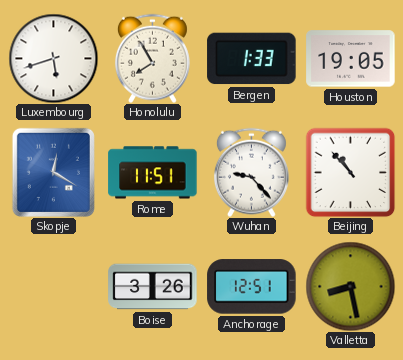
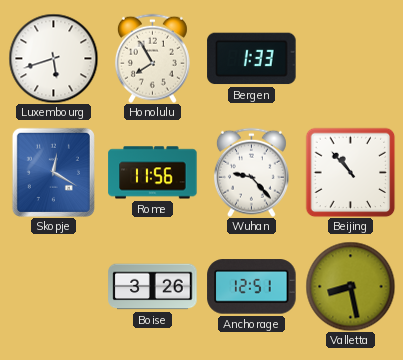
Houston: 19:05 -> none (351, 59)
Rome: 11:51 -> 11:56 (153, 173)
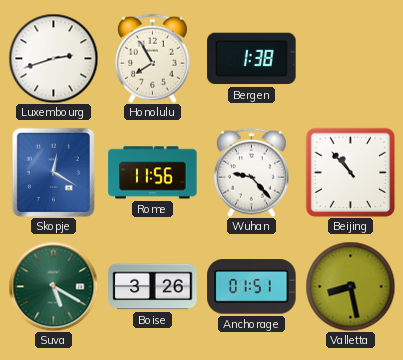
Luxembourg: 5:42 -> 2:42 (53, 58)
Bergen: 1:33 -> 1:38 (252, 59)
Suva: none -> 5:20 (53, 286)
Anchorage: 12:51 -> 01:51 (252, 287)
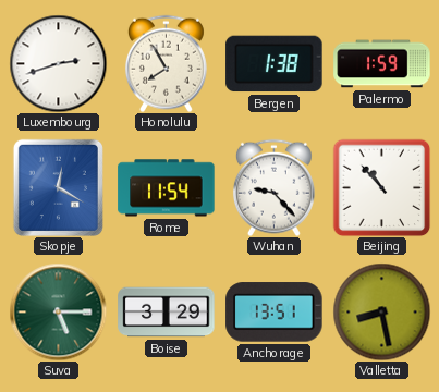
Palermo: none -> 1:59 (382, 64)
Rome: 11:56 -> 11:54 (167, 188)
Suva: 5:20 -> 5:15 (58, 311)
Boise: 3:26 -> 3:29 (167, 313)
Anchorage: 01:51 -> 13:51 (275, 313)
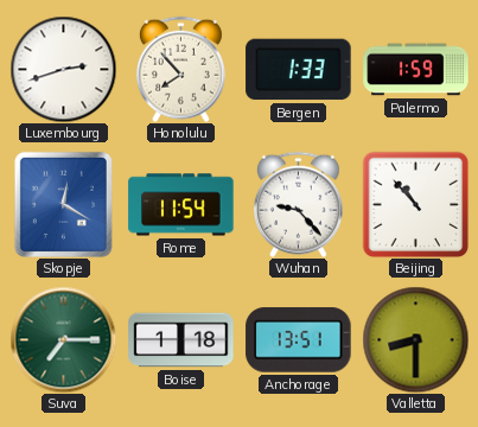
Honolulu: 7:55 -> 7:53 (180, 69)
Bergen: 1:38 -> 1:33 (299, 70)
Suva: 5:15 -> 7:15 (63, 339)
Boise: 3:29 -> 1:18 (181, 340)
Valletta: 8:28 -> 8:30 (415, 339)
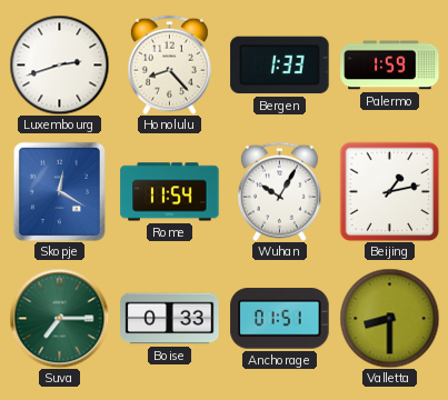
Honolulu: 7:53 -> 8:23 (169, 64)
Wuhan: 9:23 -> 10:05 (279, 191)
Beijing: 10:53 -> 1:13 (389, 191)
Boise: 1:18 -> 0:33 (170, 319)
Anchorage: 13:51 -> 01:51 (280, 319)
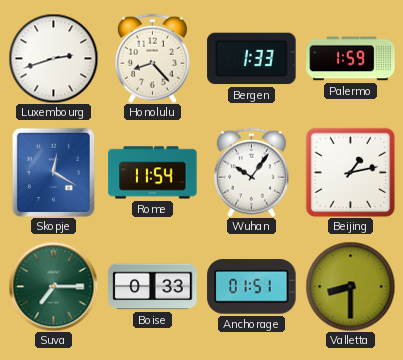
Wuhan: 10:05 -> 10:06 (251, 172)
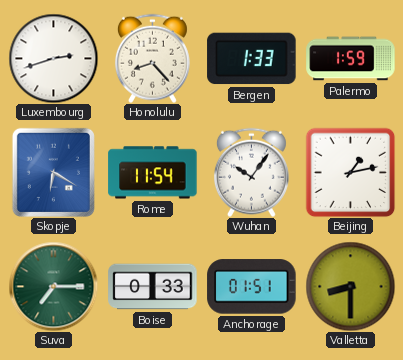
Skopje: 12:20 -> 6:20 (53, 172)
